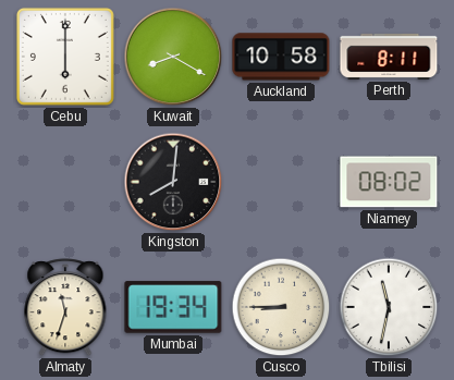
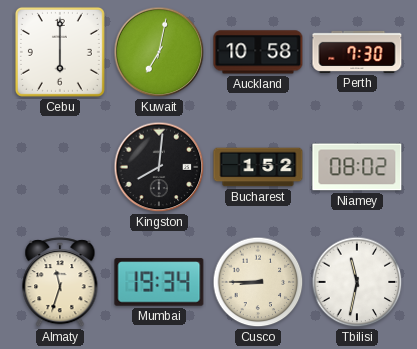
Kuwait: 8:20 -> 7:02 (159, 52)
Perth: 8:11 -> 7:30 (357, 52)
Bucharest: none -> 1:52 (258, 167)
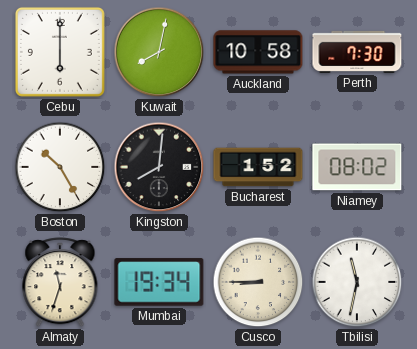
Kuwait: 7:02 -> 8:02 (159, 52)
Boston: none -> 10:25 (60, 167)
